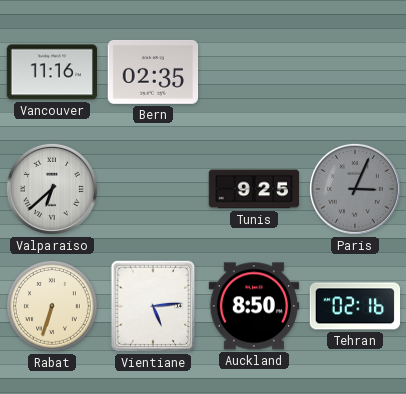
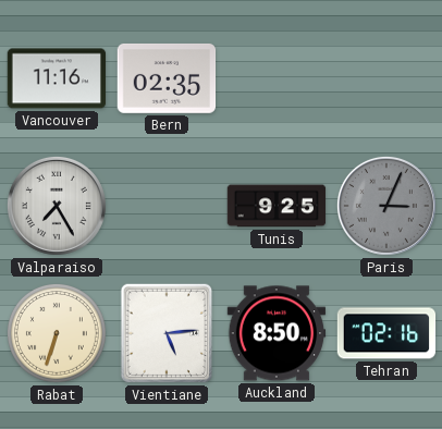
Valparaiso: 6:38 -> 7:25 (57, 206)
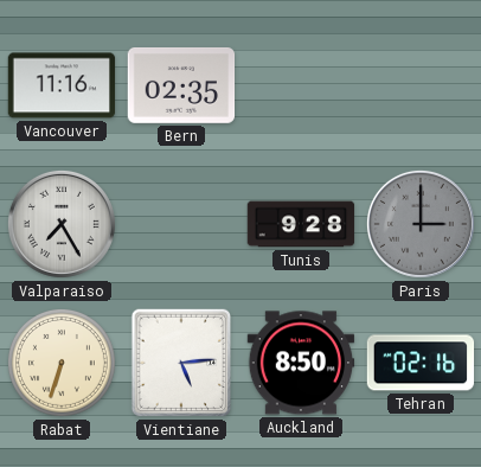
Tunis: 9:25 -> 9:28 (301, 224)
Paris: 3:04 -> 3:00 (421, 224)
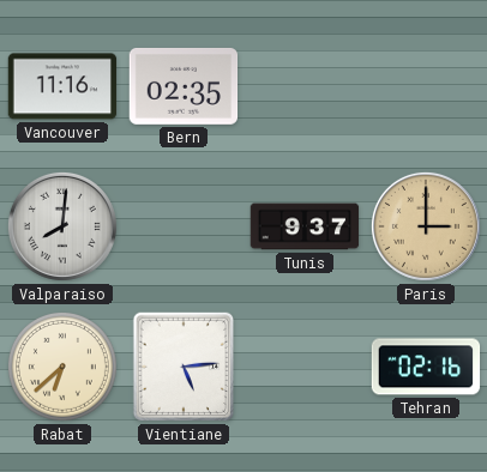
Valparaiso: 7:25 -> 8:01 (62, 226)
Tunis: 9:28 -> 9:37 (305, 226)
Paris dial: grey -> champagne (426, 226)
Rabat: 6:33 -> 6:38 (62, 367)
Auckland: 8:50 -> none (301, 363)
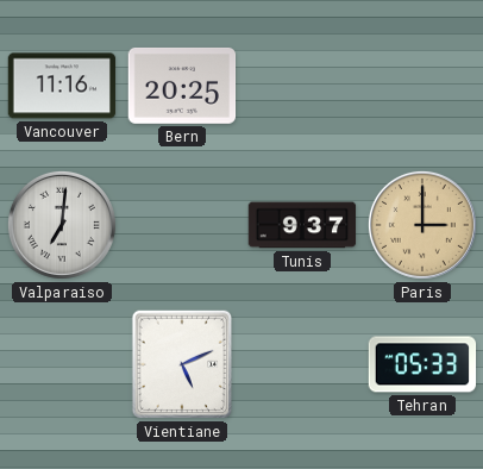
Bern: 02:35 -> 20:25 (182, 86)
Valparaiso: 8:01 -> 7:01 (62, 225)
Rabat: 6:38 -> none (62, 367)
Vientiane: 5:14 -> 5:11 (182, 364)
Tehran: 02:16 -> 05:33 (422, 364)
